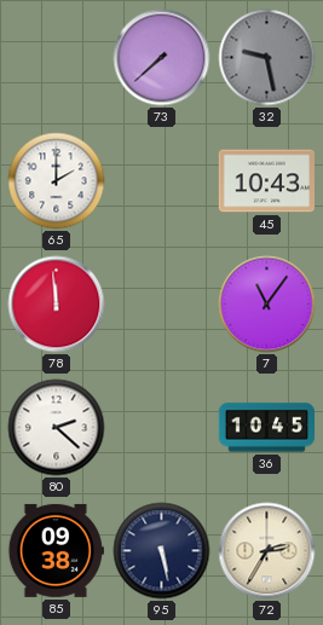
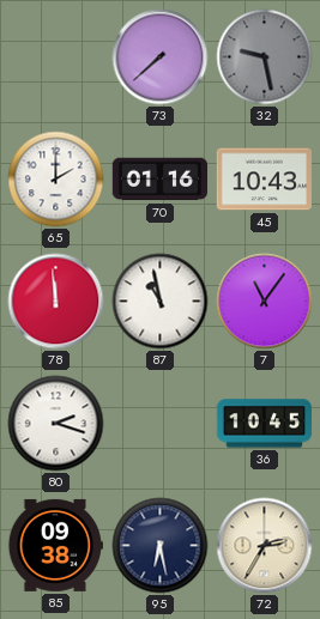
70: none -> 01:16 (159, 180)
87: none -> 10:58 (161, 302)
80: 2:22 -> 2:18 (56, 424)
95: 5:28 -> 6:28 (161, 546)
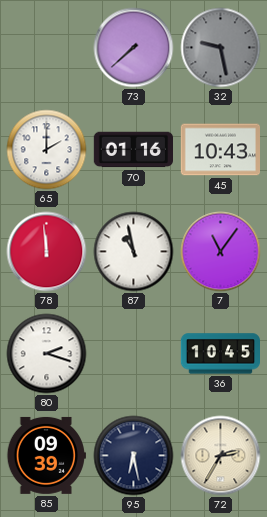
85: 09:38 -> 09:39 (46, 455)
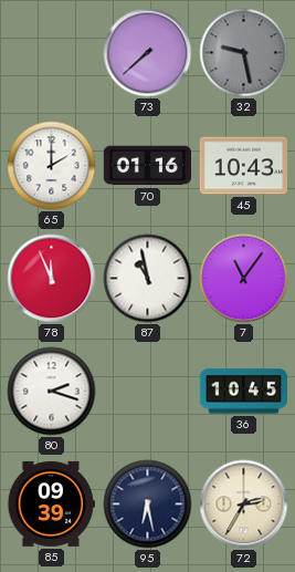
78: 11:59 -> 11:56 (52, 279)
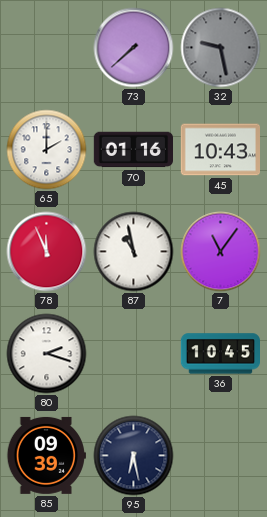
72: 2:35 -> none (244, 505)
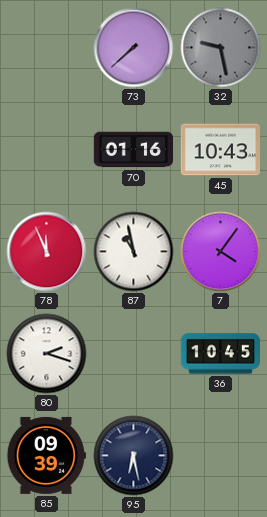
65: 2:00 -> none (47, 150)
7: 11:06 -> 4:06 (221, 252)
